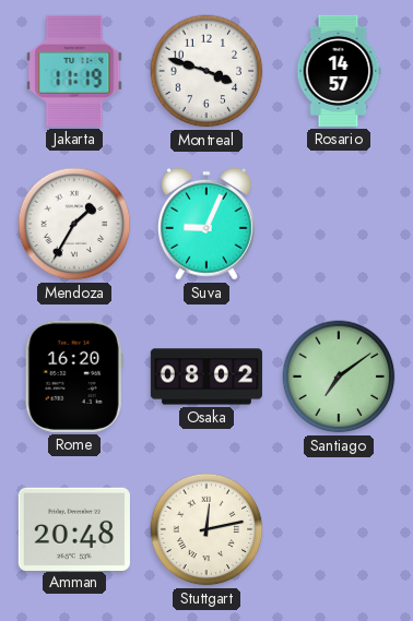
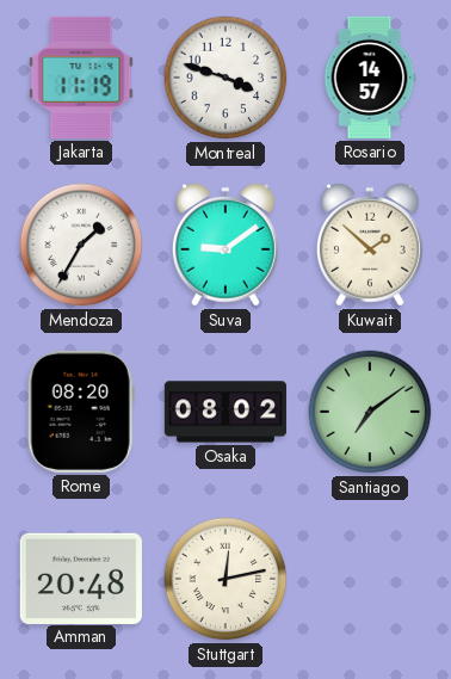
Suva: 9:04 -> 9:09 (225, 245)
Kuwait: none -> 1:52 (370, 245)
Rome: 16:20 -> 08:20 (81, 412)
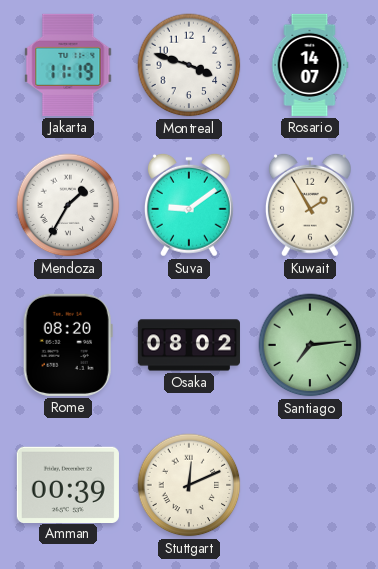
Rosario: 14:57 -> 14:07 (310, 65)
Kuwait: 1:52 -> 1:55 (310, 205)
Santiago: 7:09 -> 7:14 (310, 345)
Amman: 20:48 -> 00:39 (68, 484)
Stuttgart: 12:13 -> 12:11 (189, 485)
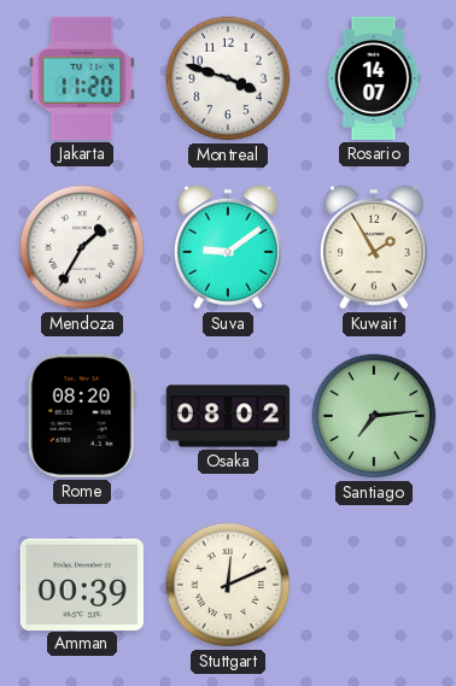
Jakarta: 11:19 -> 11:20 (82, 78)
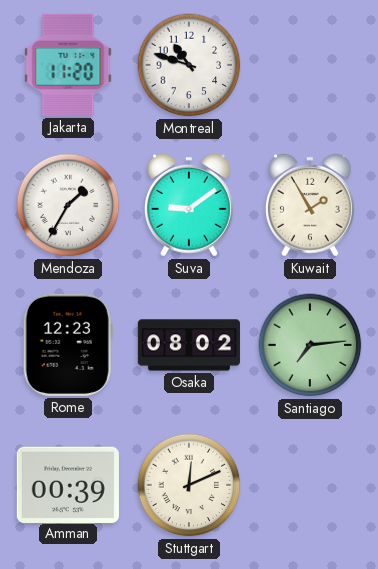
Montreal: 3:48 -> 10:48 (189, 65)
Rosario: 14:07 -> none (374, 78)
Rome: 08:20 -> 12:23 (68, 345)
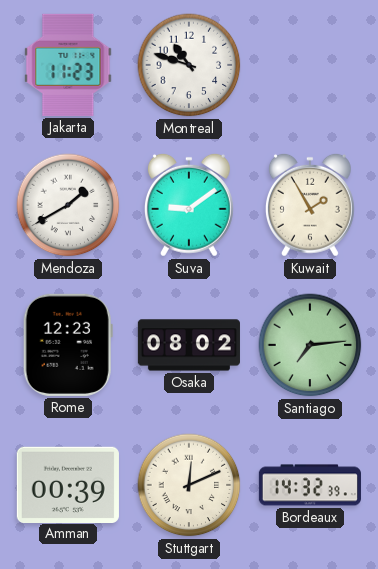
Jakarta: 11:20 -> 11:23 (68, 65)
Mendoza: 1:35 -> 1:40 (68, 205)
Bordeaux: none -> 14:32 (310, 485)
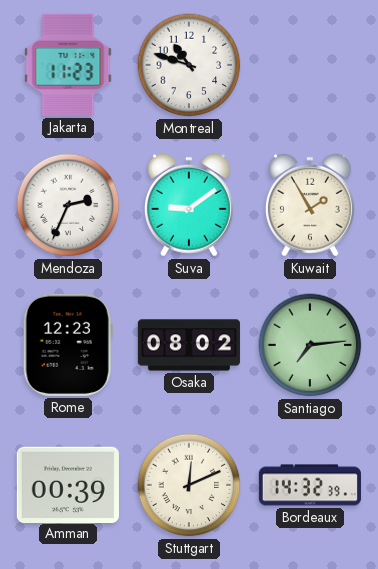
Mendoza: 1:40 -> 2:34 (68, 205)
